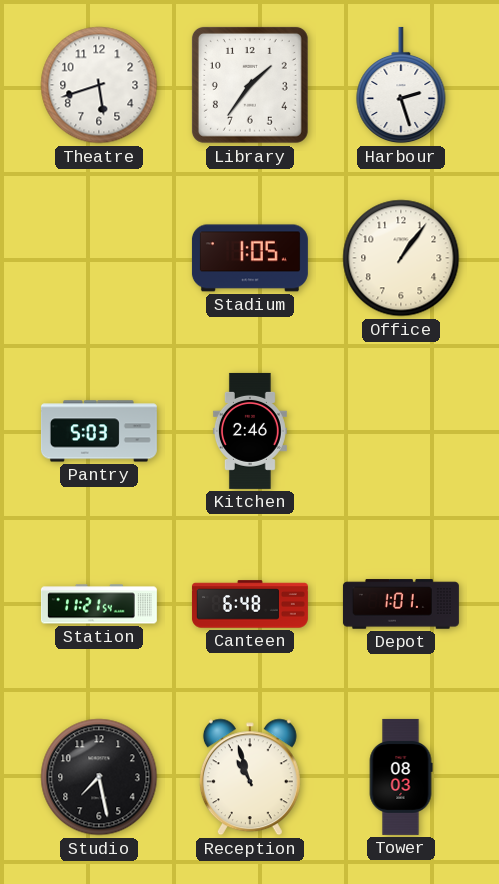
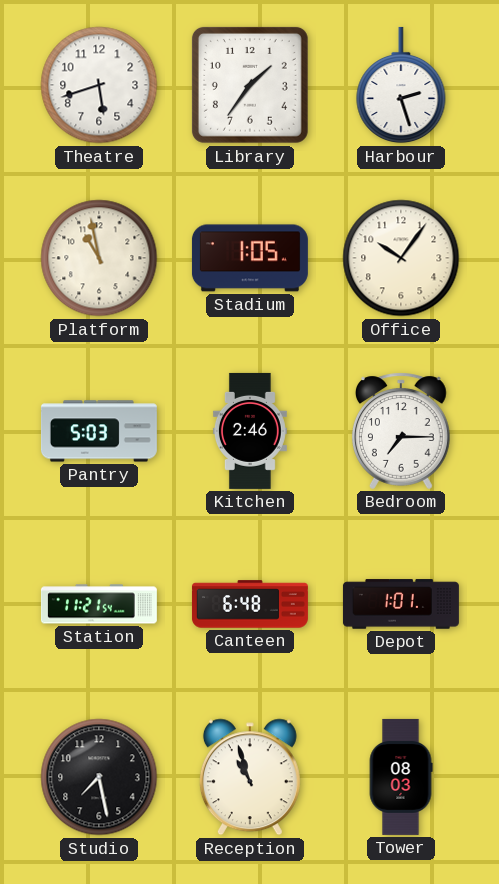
Platform: none -> 10:58 (99, 258)
Office: 1:06 -> 10:06 (401, 258)
Bedroom: none -> 7:15 (401, 431)
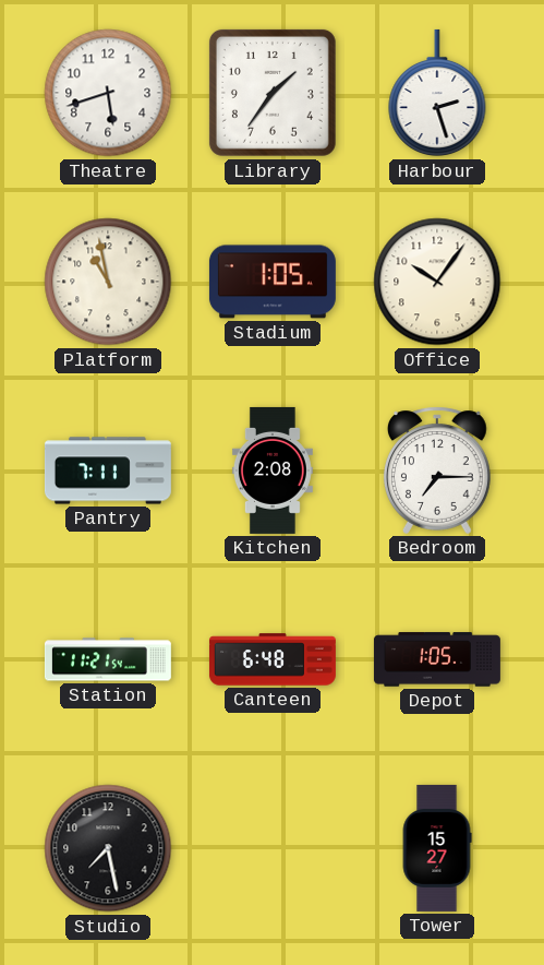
Pantry: 5:03 -> 7:11 (108, 470)
Kitchen: 2:46 -> 2:08 (273, 470)
Depot: 1:01 -> 1:05 (437, 659)
Reception: 10:57 -> none (250, 777)
Tower: 08:03 -> 15:27 (437, 848)
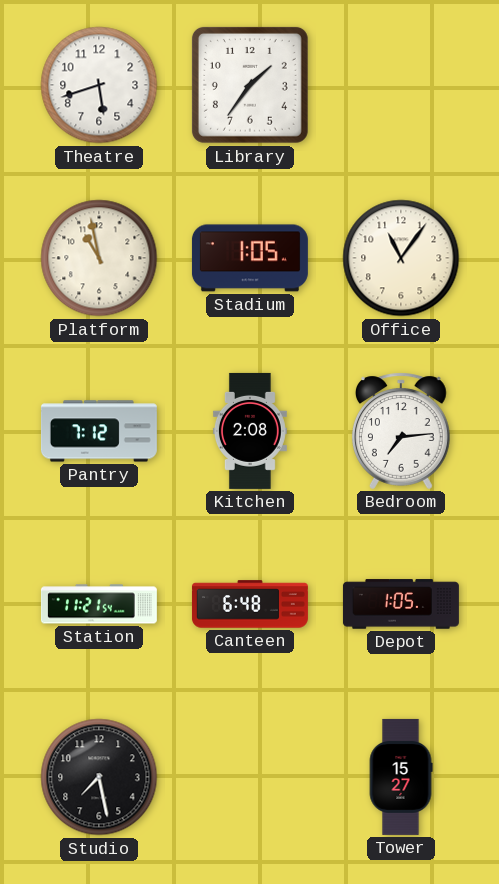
Harbour: 2:27 -> none (437, 93)
Office: 10:06 -> 11:06 (401, 258)
Pantry: 7:11 -> 7:12 (99, 431)
Bedroom: 7:15 -> 7:14 (401, 431)
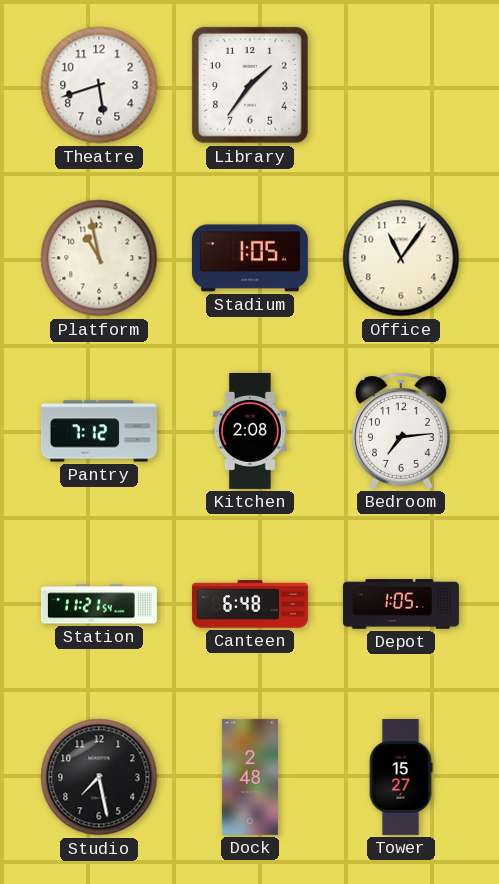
Dock: none -> 2:48 (250, 777)
